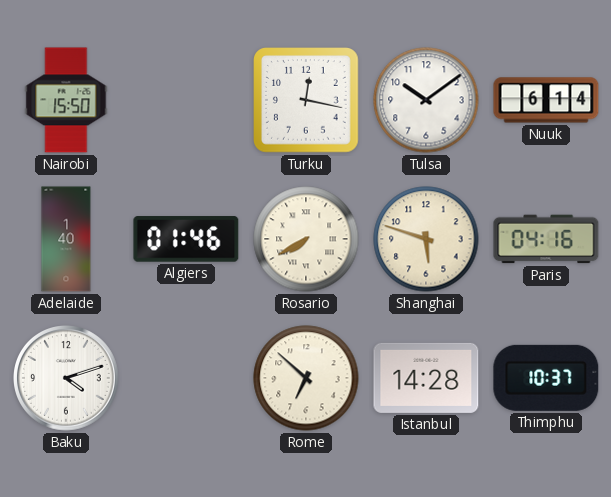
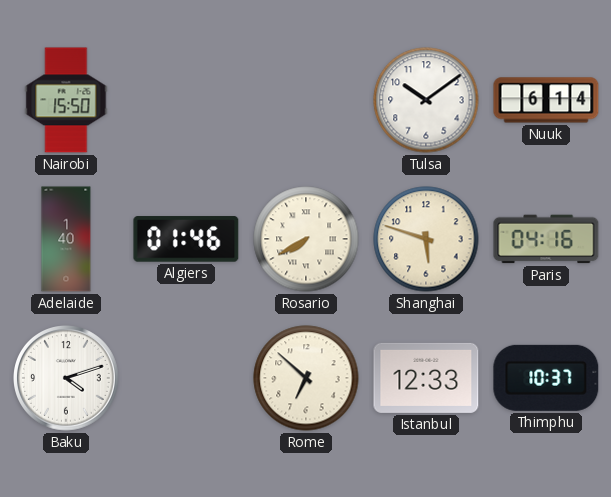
Turku: 12:17 -> none (307, 101)
Istanbul: 14:28 -> 12:33 (426, 378)
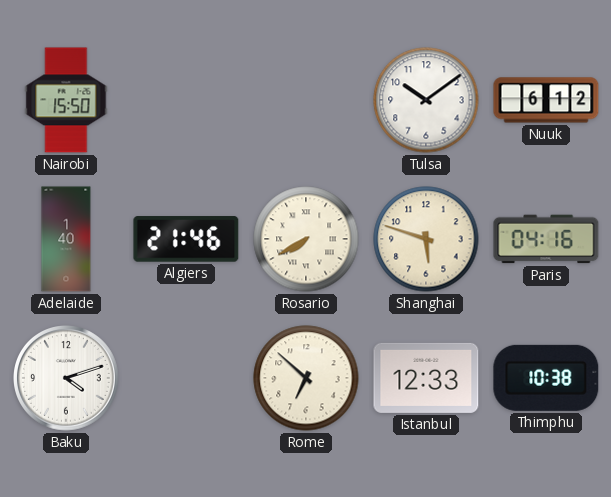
Nuuk: 6:14 -> 6:12 (546, 100)
Algiers: 01:46 -> 21:46 (186, 239)
Thimphu: 10:37 -> 10:38 (546, 378)
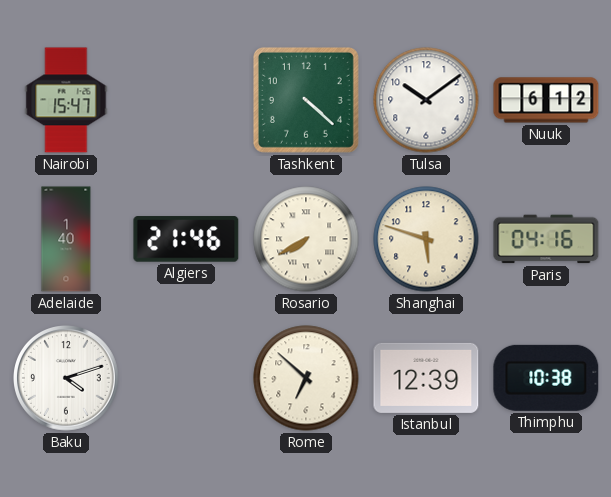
Nairobi: 15:50 -> 15:47 (66, 100)
Tashkent: none -> 4:22 (306, 100)
Istanbul: 12:33 -> 12:39 (426, 378)
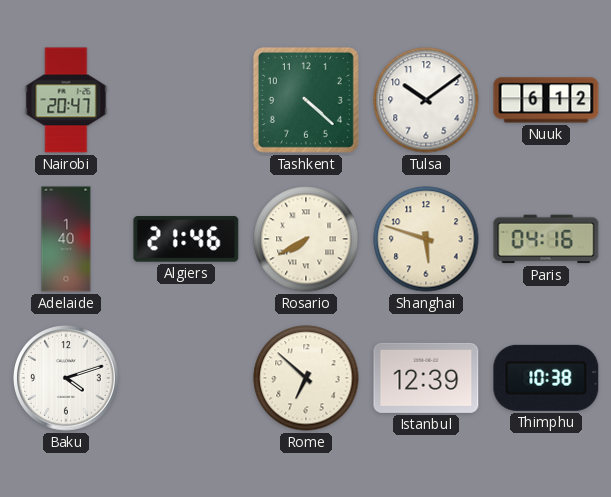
Nairobi: 15:47 -> 20:47 (66, 100)
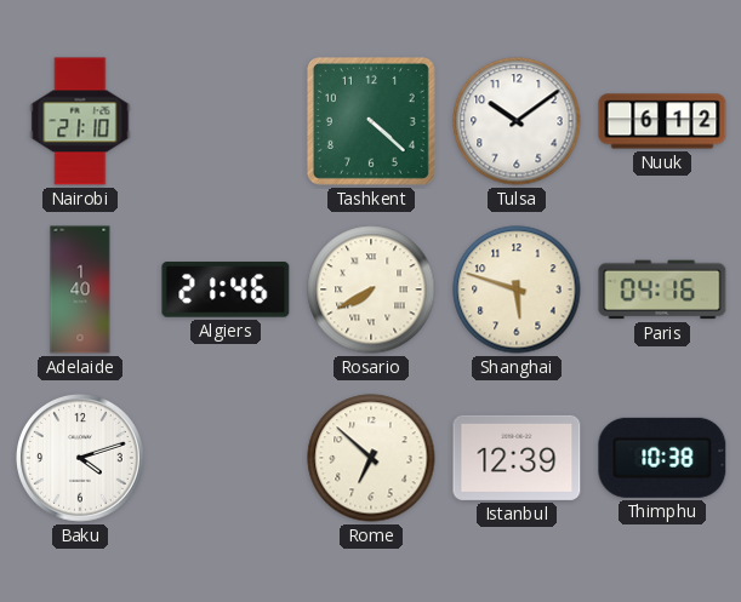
Nairobi: 20:47 -> 21:10 (80, 121)
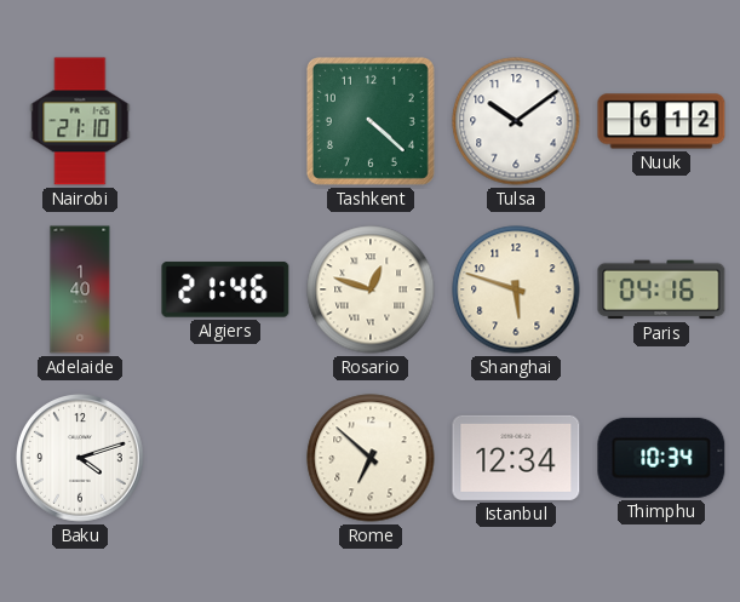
Rosario: 7:40 -> 12:48 (371, 289)
Istanbul: 12:39 -> 12:34 (516, 458)
Thimphu: 10:38 -> 10:34 (661, 458)
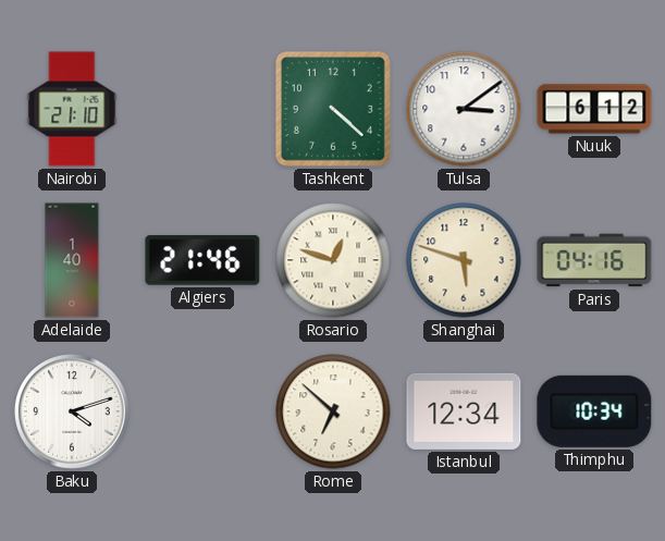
Tulsa: 10:09 -> 3:09 (464, 109)
